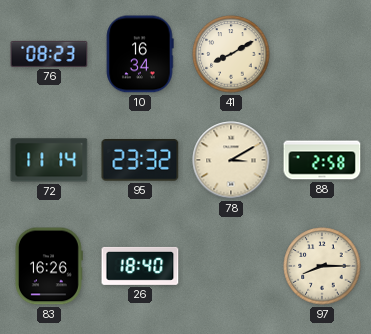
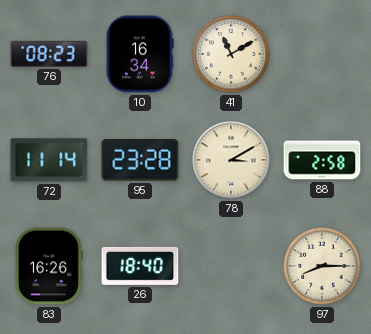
41: 8:10 -> 11:10 (231, 54)
95: 23:32 -> 23:28 (140, 160)
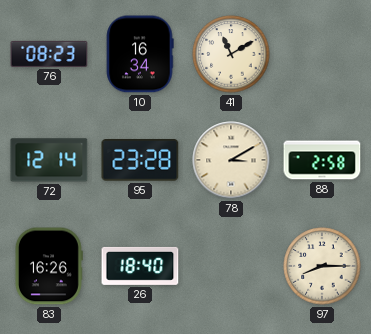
72: 11:14 -> 12:14 (49, 160)
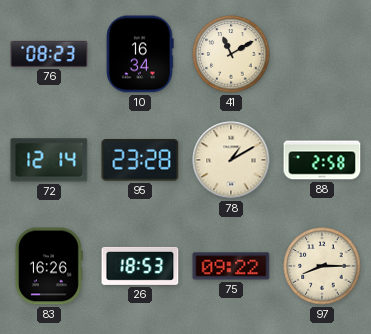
78: 3:10 -> 1:10 (231, 160)
26: 18:40 -> 18:53 (140, 266)
75: none -> 09:22 (231, 266)
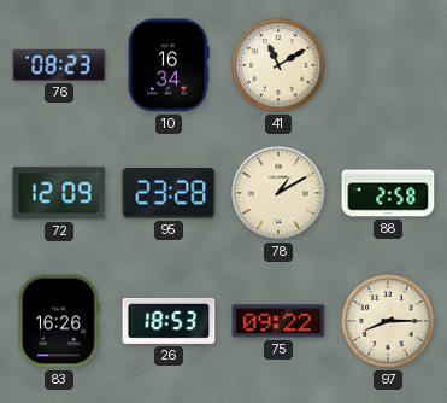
72: 12:14 -> 12:09 (59, 193)
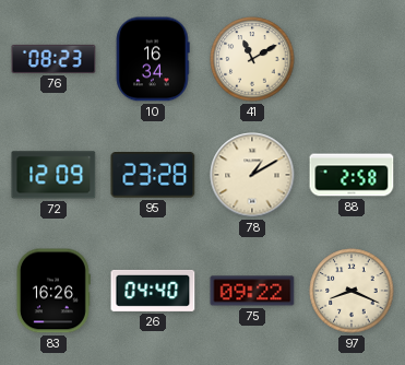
26: 18:53 -> 04:40 (153, 291)
97: 8:15 -> 8:19 (352, 291)
